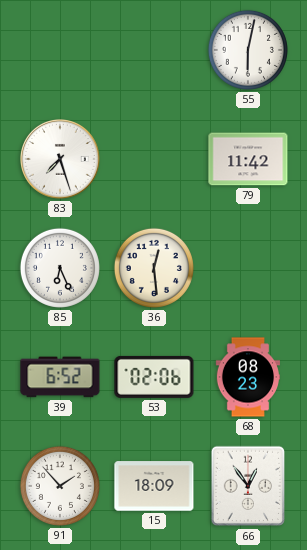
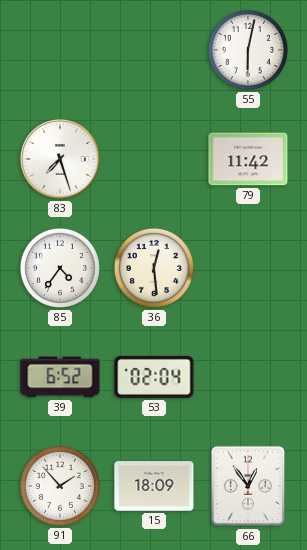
85: 6:26 -> 4:36 (60, 268)
53: 02:06 -> 02:04 (154, 377)
68: 08:23 -> none (247, 377)
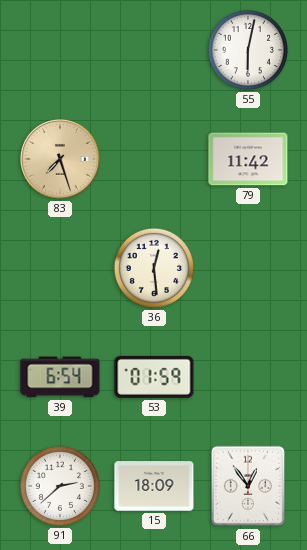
83 dial: white -> champagne (61, 160)
85: 4:36 -> none (60, 268)
39: 6:52 -> 6:54 (60, 377)
53: 02:04 -> 01:59 (154, 377)
91: 1:53 -> 2:38 (60, 486)
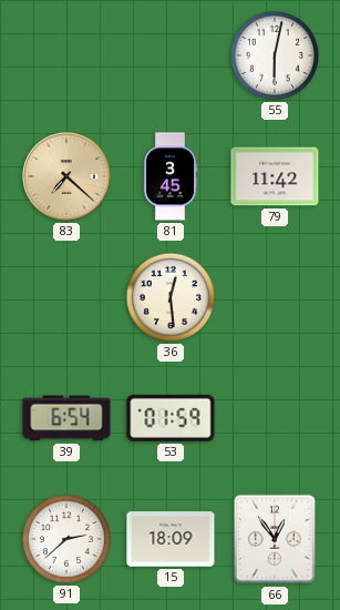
83: 7:27 -> 7:22 (68, 177)
81: none -> 3:45 (171, 176)
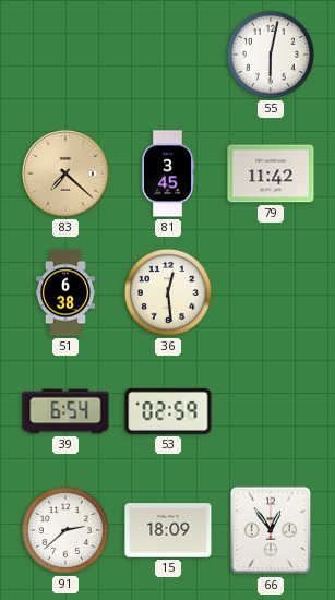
51: none -> 6:38 (65, 292)
53: 01:59 -> 02:59 (168, 411)
